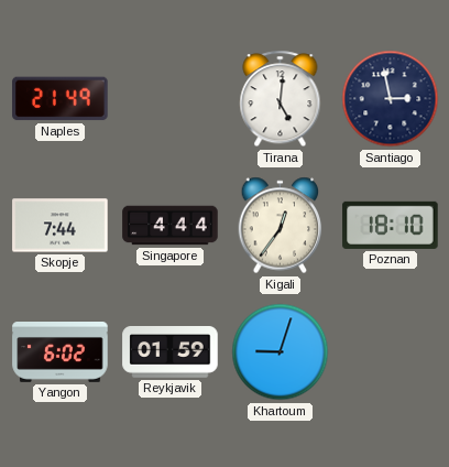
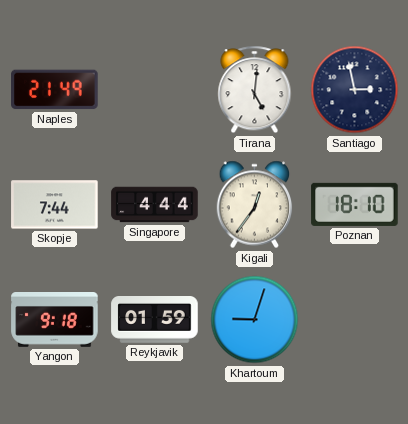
Yangon: 6:02 -> 9:18 (55, 320)
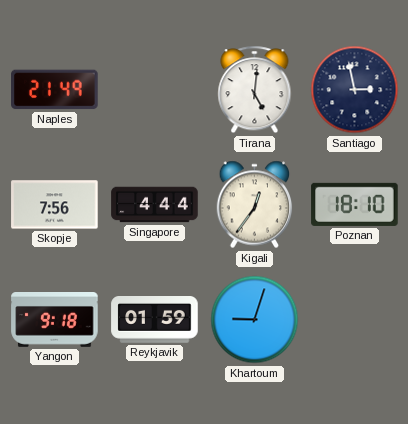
Skopje: 7:44 -> 7:56 (55, 205)
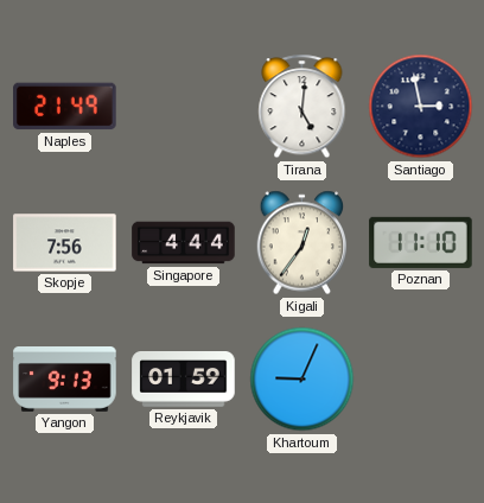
Poznan: 18:10 -> 11:10 (421, 242)
Yangon: 9:18 -> 9:13 (65, 380)
Khartoum: 9:03 -> 9:04 (302, 380)
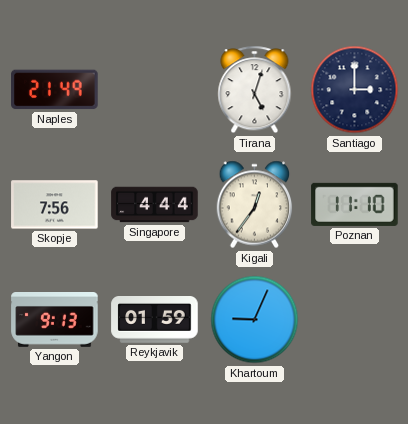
Tirana: 5:01 -> 5:03 (255, 90)
Santiago: 2:58 -> 3:00 (355, 90)
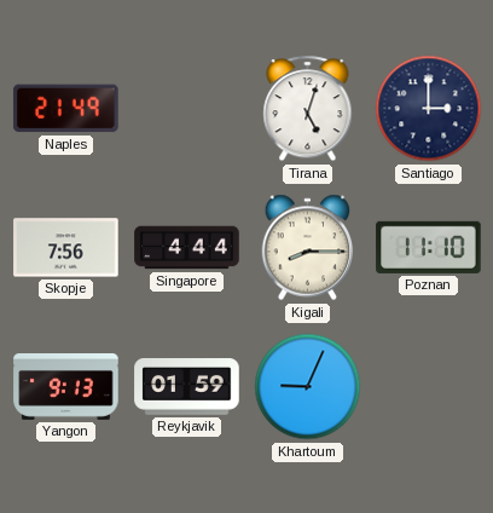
Kigali: 12:36 -> 8:15 (308, 248)
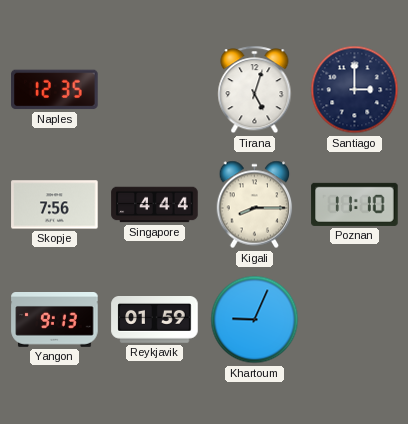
Naples: 21:49 -> 12:35 (55, 90)
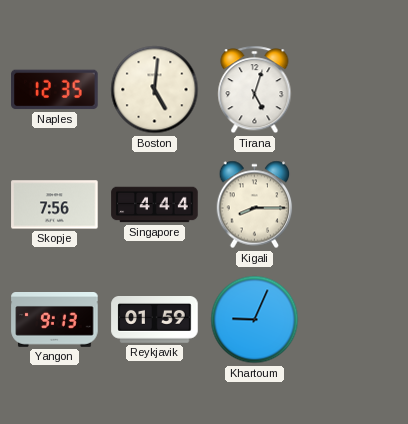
Boston: none -> 5:01 (155, 90)
Santiago: 3:00 -> none (355, 90)
Poznan: 11:10 -> none (355, 204)
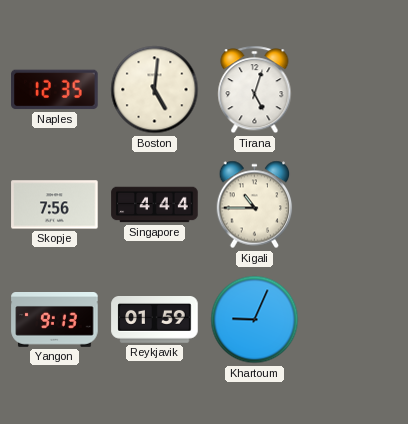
Kigali: 8:15 -> 10:45 (255, 205)
